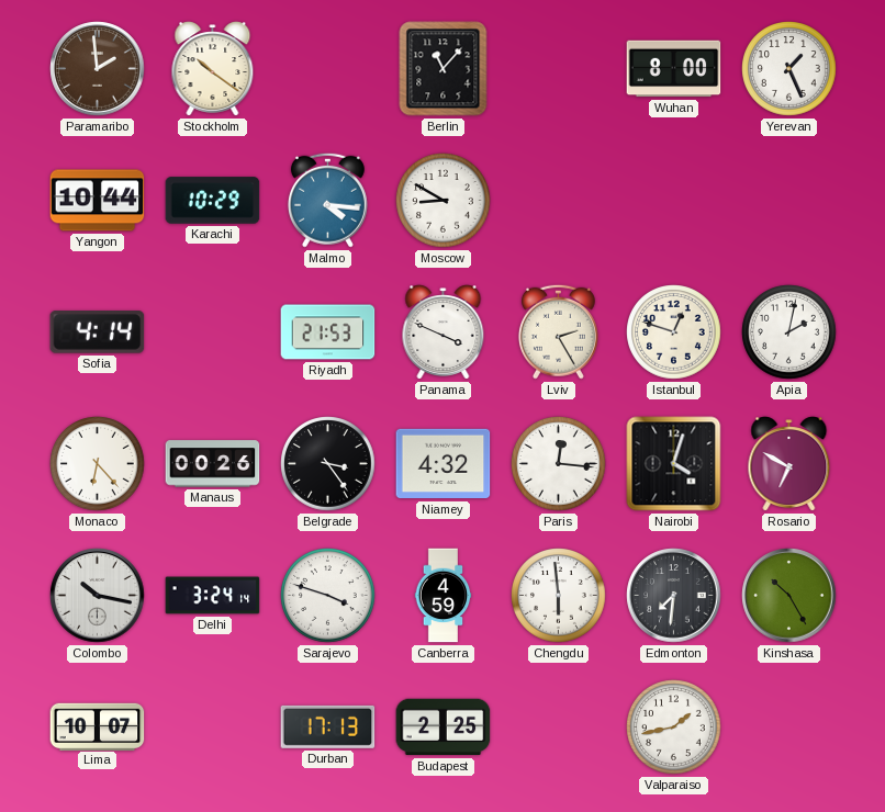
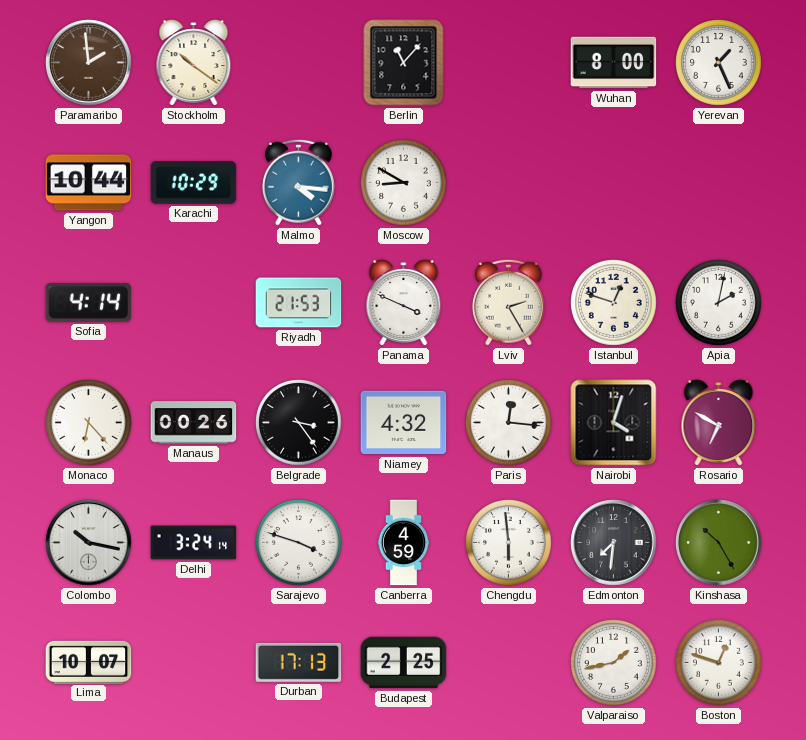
Boston: none -> 12:48 (719, 663)
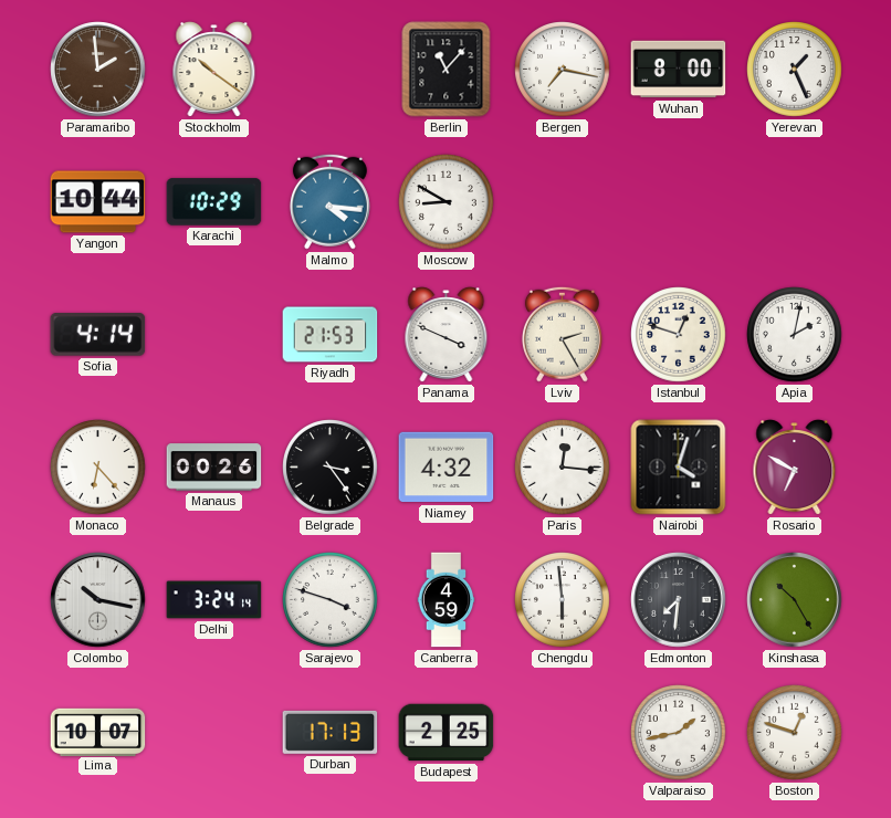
Bergen: none -> 7:17 (563, 70)
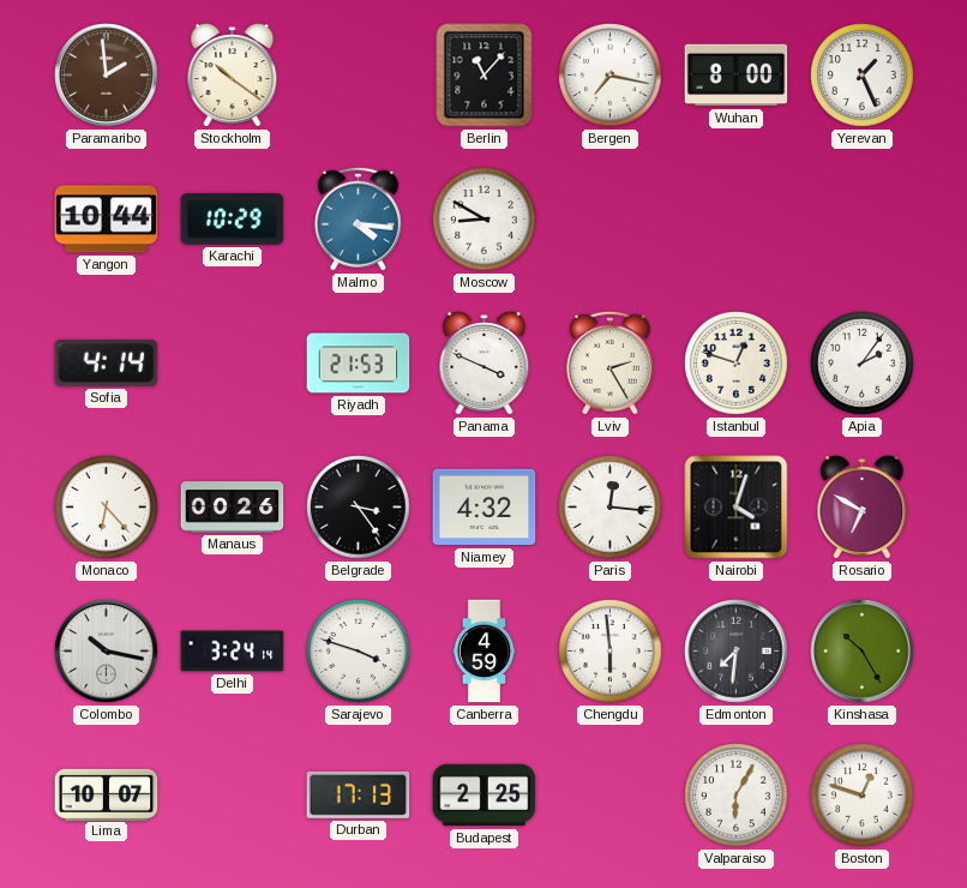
Apia: 2:02 -> 2:06 (863, 364)
Valparaiso: 1:43 -> 6:05 (737, 796)
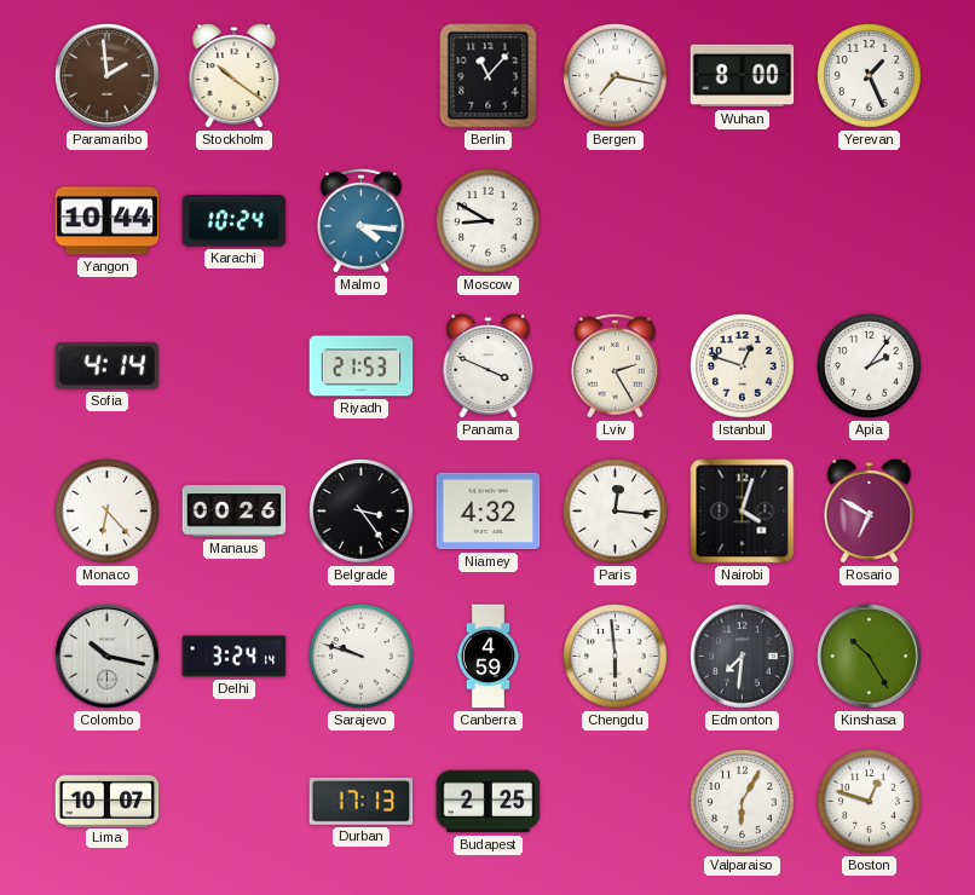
Karachi: 10:29 -> 10:24 (235, 221)
Sarajevo: 3:48 -> 9:48 (362, 657)
